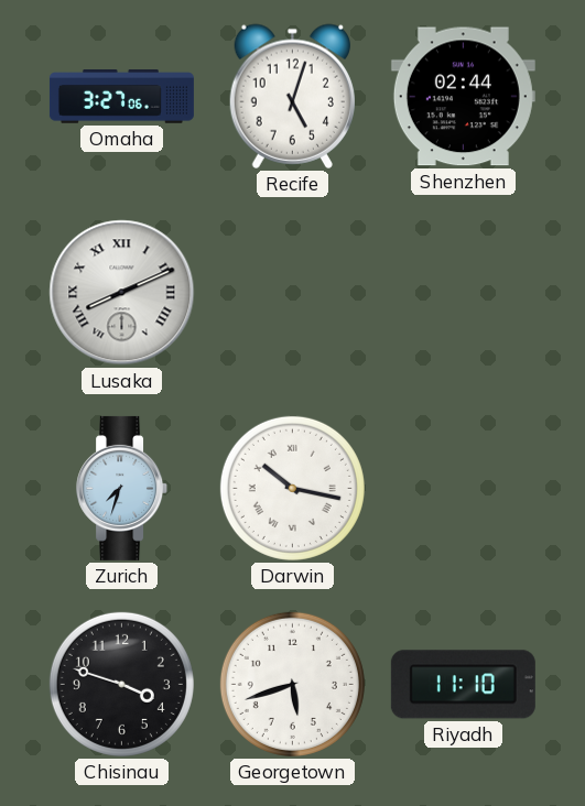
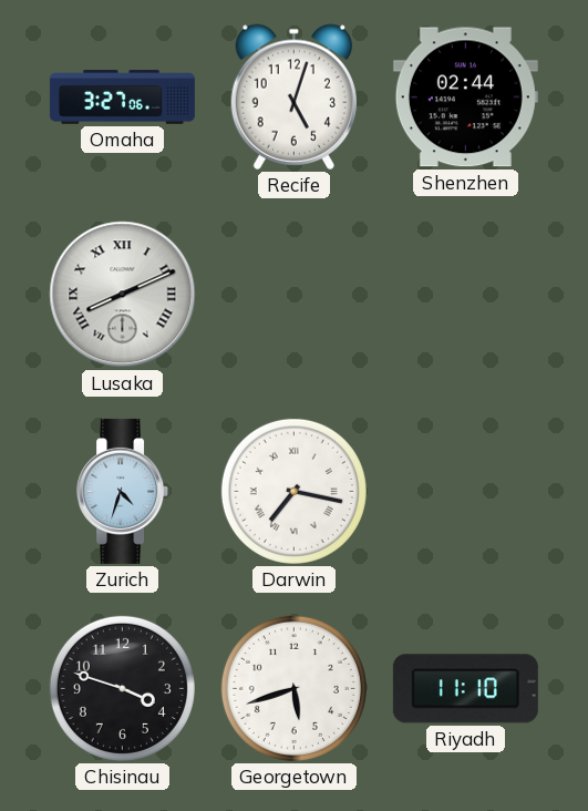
Zurich: 7:33 -> 4:33 (123, 491)
Darwin: 10:17 -> 7:17 (293, 491)
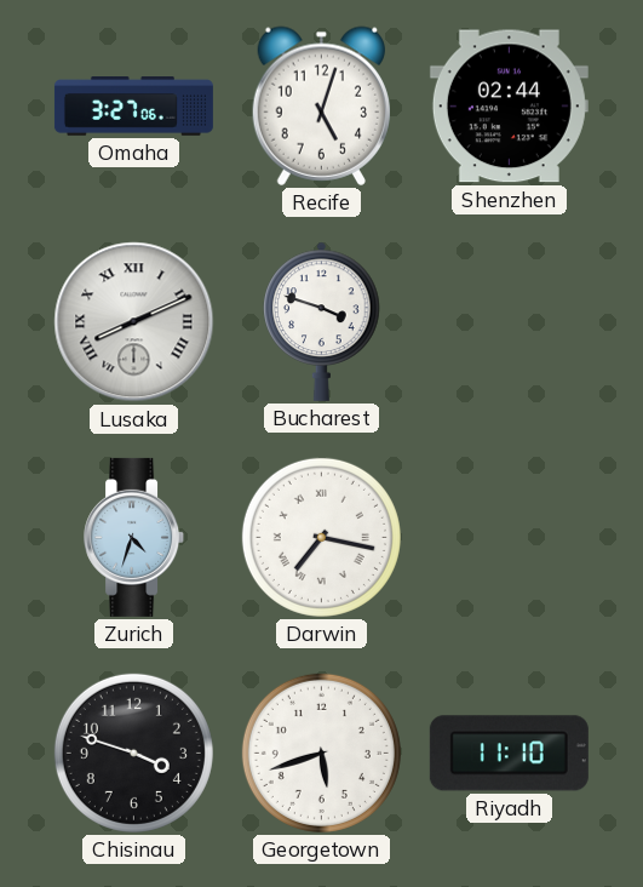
Bucharest: none -> 3:48 (322, 321)
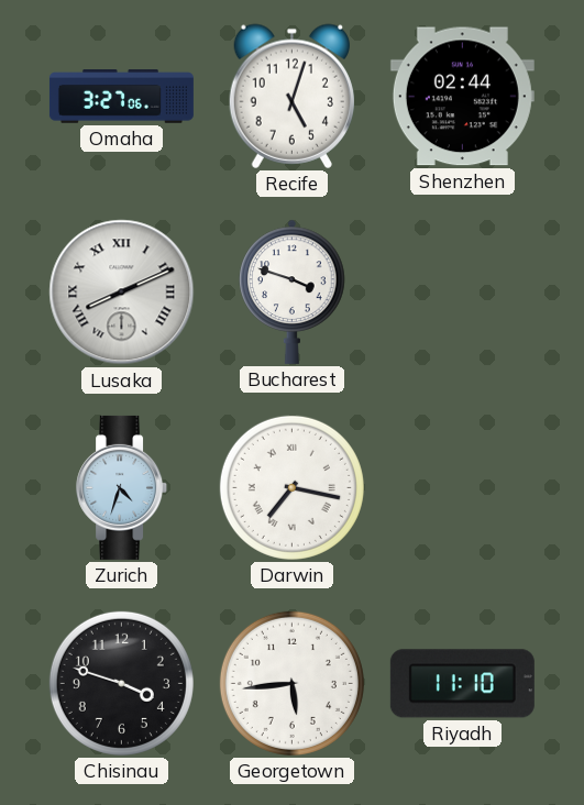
Georgetown: 5:42 -> 5:44 (291, 683)
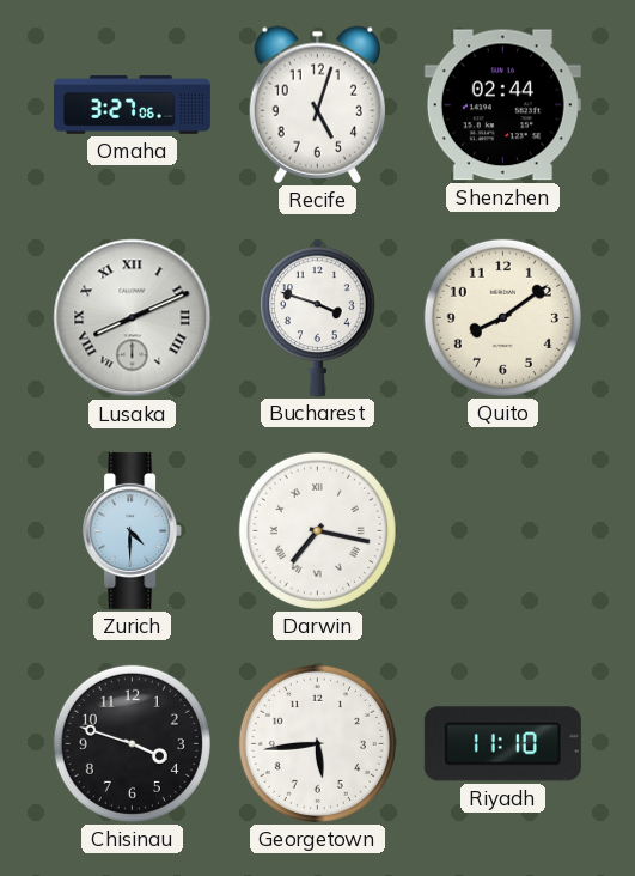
Quito: none -> 8:09 (502, 317)
Zurich: 4:33 -> 4:30 (133, 530)
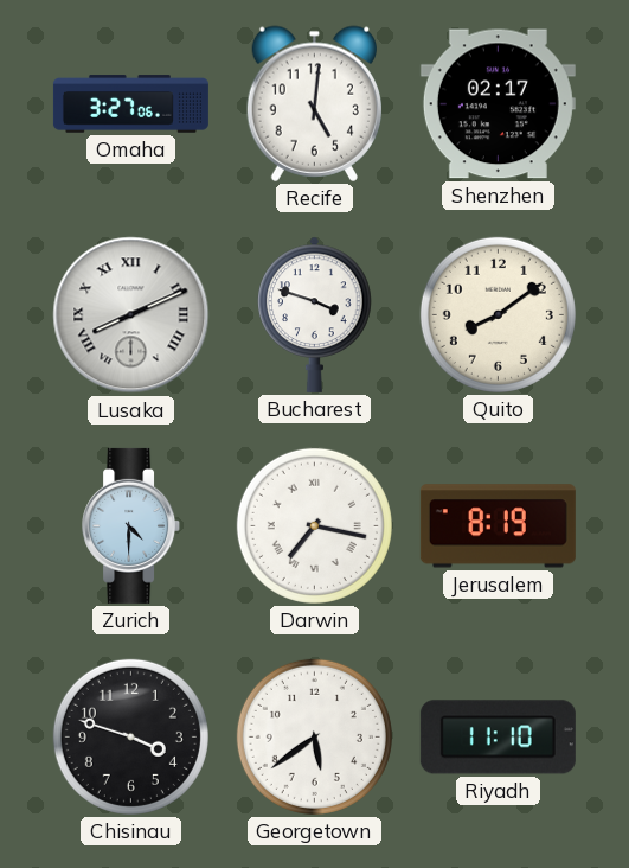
Recife: 5:03 -> 5:01 (314, 103)
Shenzhen: 02:44 -> 02:17 (498, 104)
Jerusalem: none -> 8:19 (498, 526)
Georgetown: 5:44 -> 5:39 (314, 736)
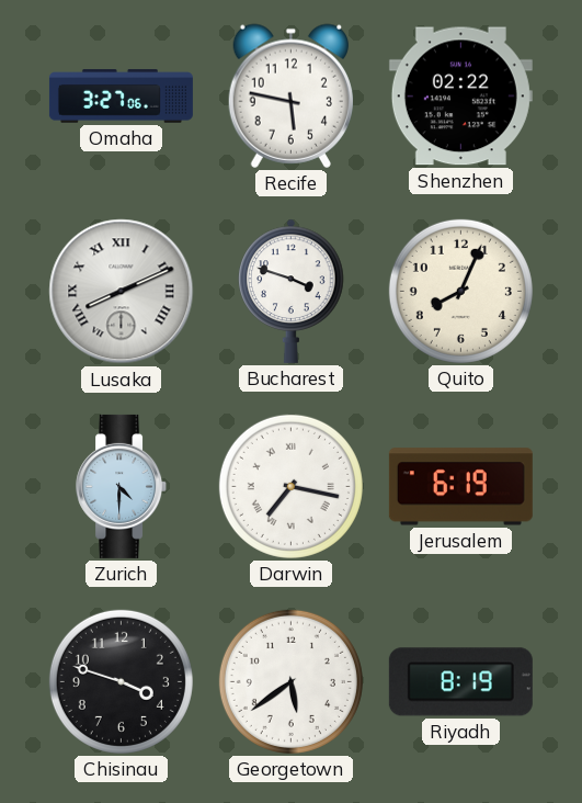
Recife: 5:01 -> 5:47 (290, 95)
Shenzhen: 02:17 -> 02:22 (460, 97)
Quito: 8:09 -> 8:04 (460, 291)
Jerusalem: 8:19 -> 6:19 (460, 487)
Riyadh: 11:10 -> 8:19 (460, 682)
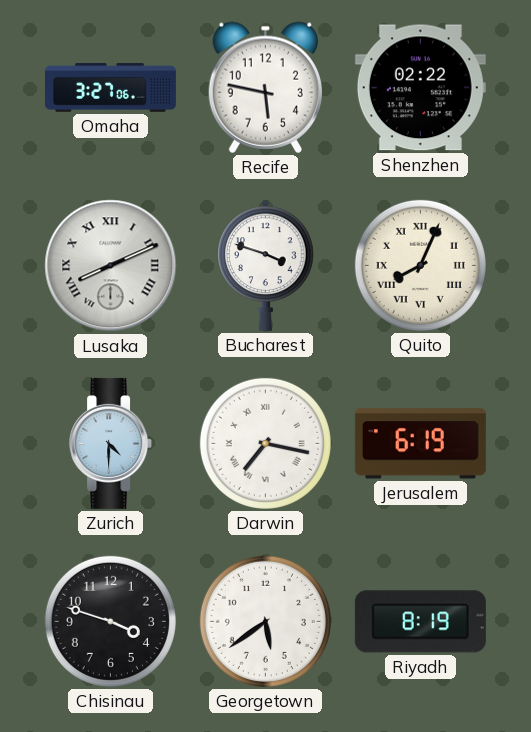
Quito numerals: Arabic -> Roman (420, 265)
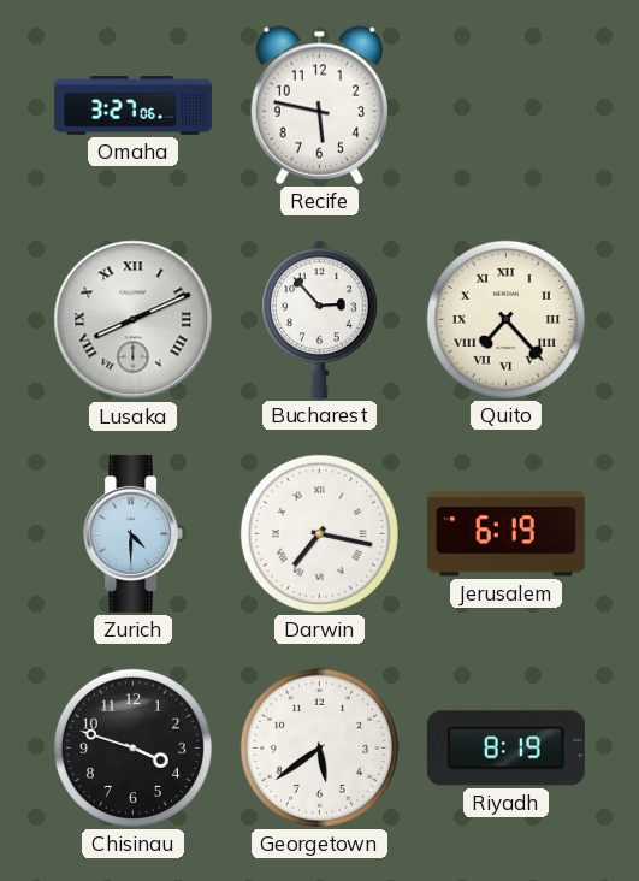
Shenzhen: 02:22 -> none (420, 88)
Bucharest: 3:48 -> 2:53 (320, 319)
Quito: 8:04 -> 7:23 (505, 319)
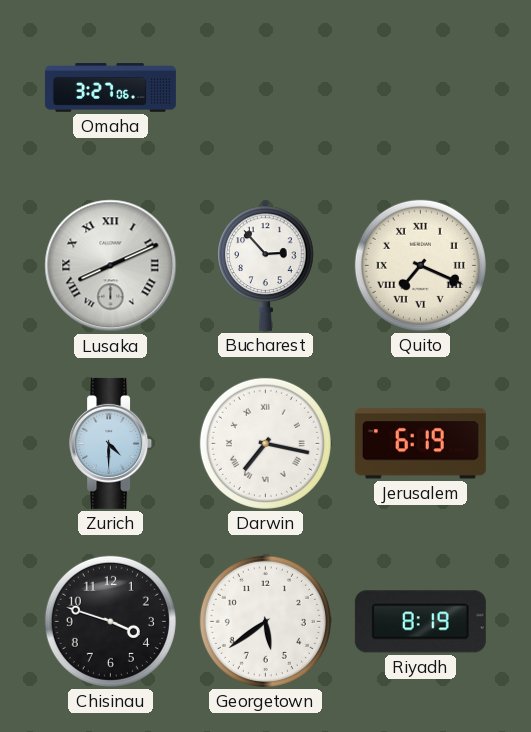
Recife: 5:47 -> none (319, 105)
Quito: 7:23 -> 7:19 (420, 265)
